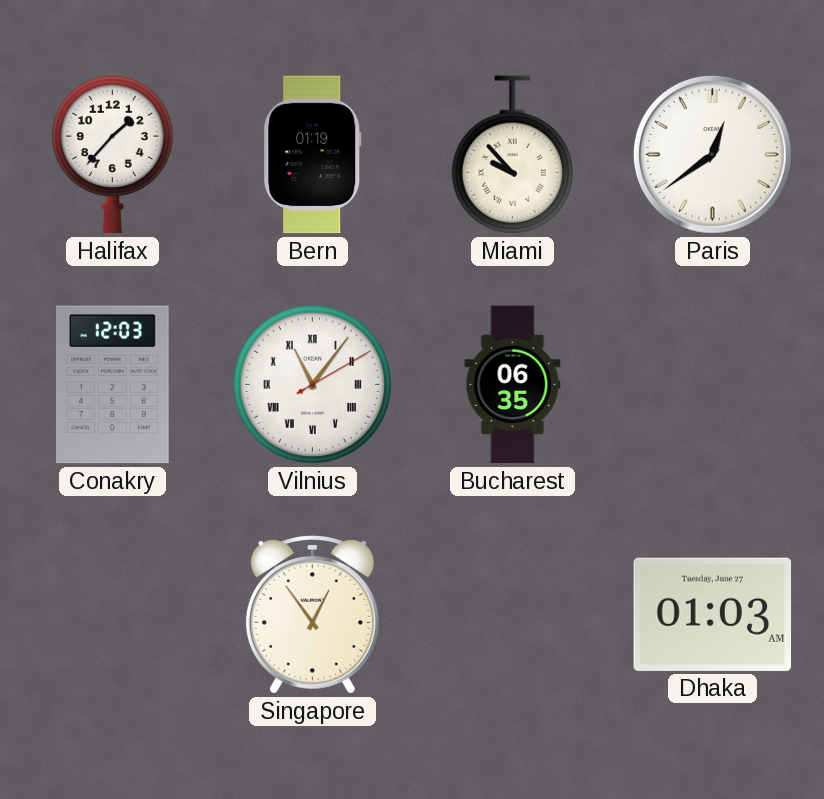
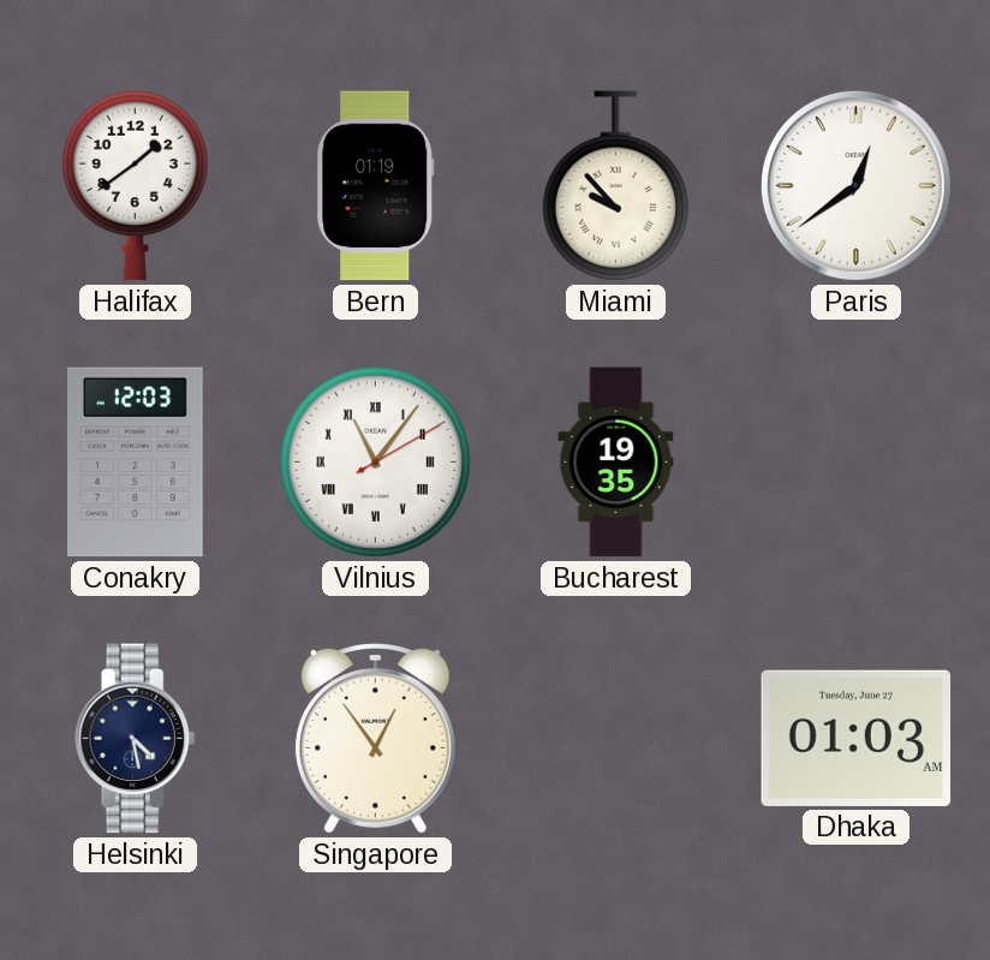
Halifax: 1:37 -> 1:39 (135, 185)
Bucharest: 06:35 -> 19:35 (616, 463)
Helsinki: none -> 4:28 (136, 739)
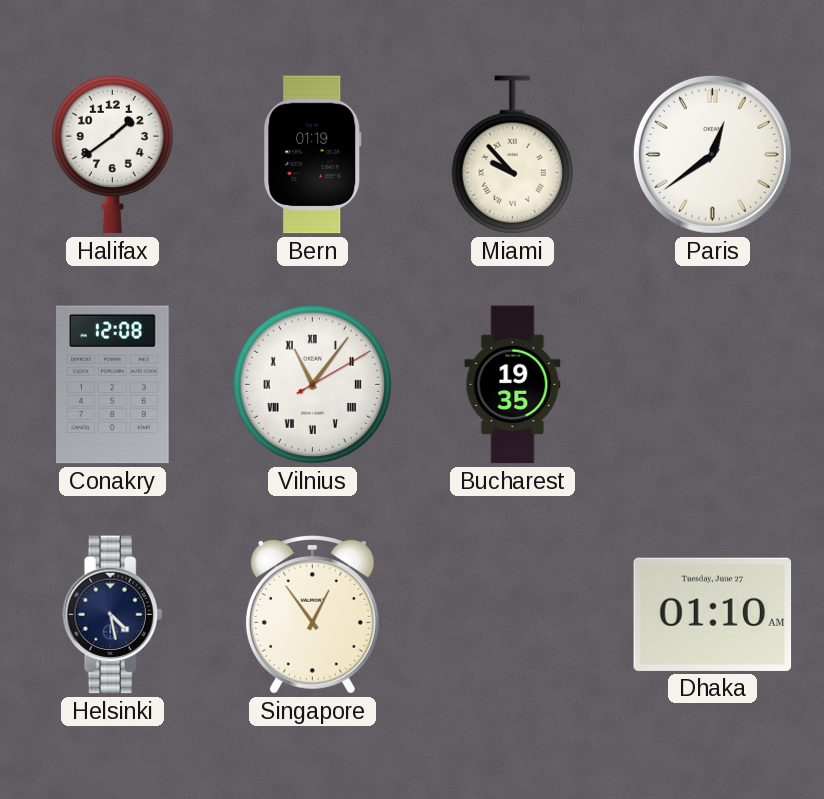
Conakry: 12:03 -> 12:08 (113, 385)
Dhaka: 01:03 -> 01:10 (713, 614)
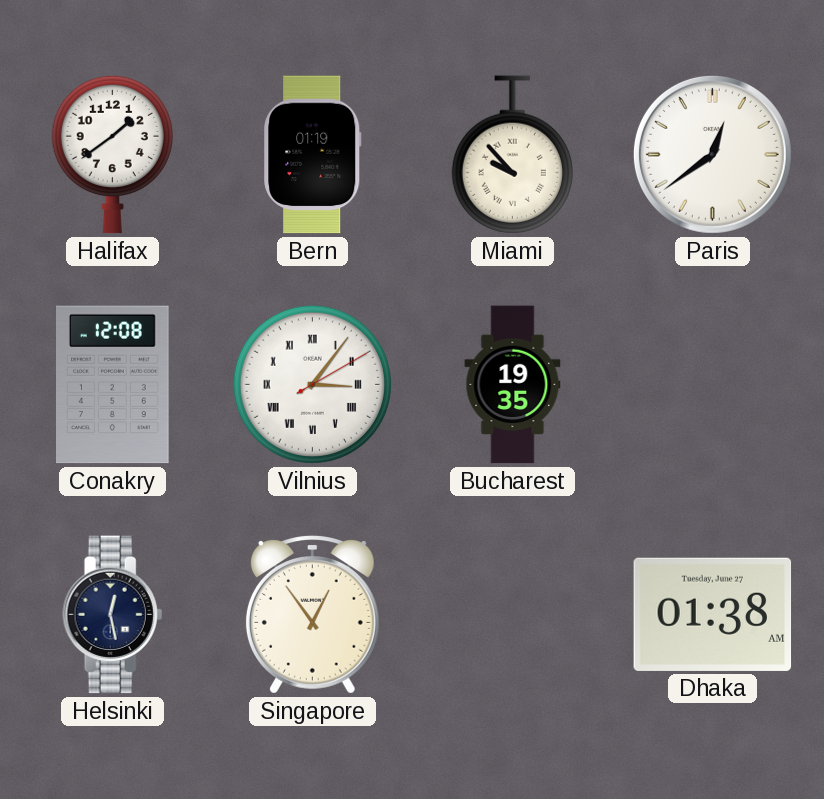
Vilnius: 11:06 -> 3:06 (312, 384)
Helsinki: 4:28 -> 12:28 (113, 615)
Dhaka: 01:10 -> 01:38 (713, 614)
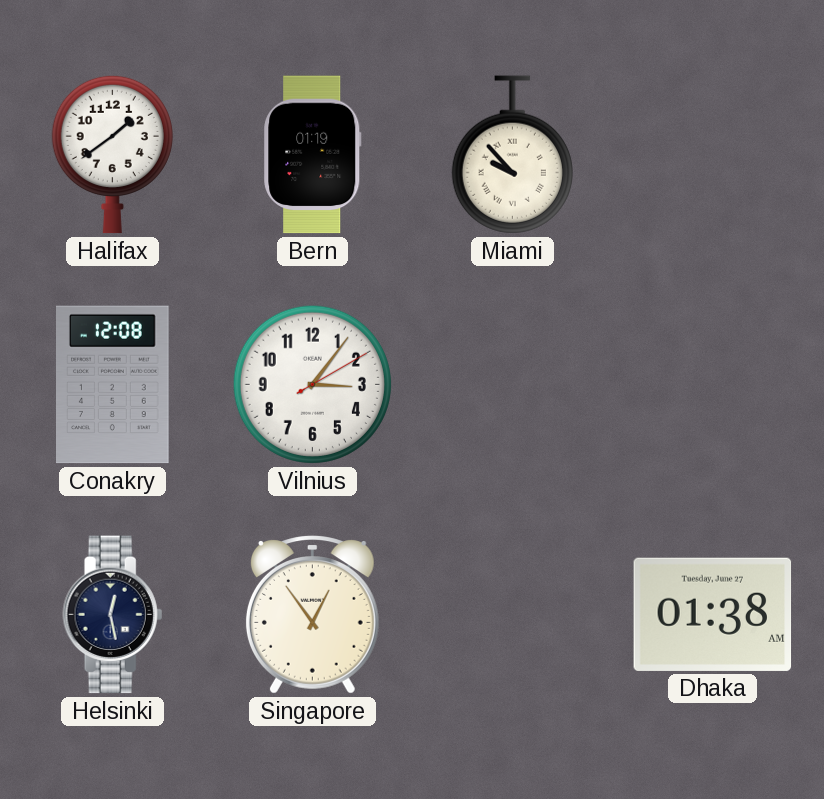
Paris: 12:39 -> none (712, 154)
Vilnius numerals: Roman -> Arabic (312, 384)
Bucharest: 19:35 -> none (513, 385)
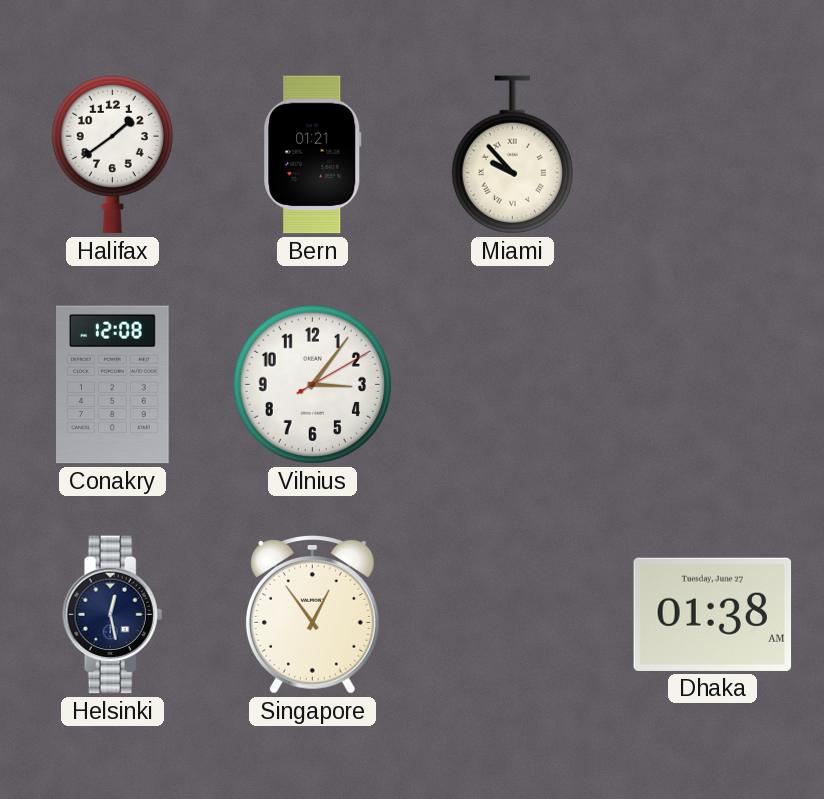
Bern: 01:19 -> 01:21 (313, 155)
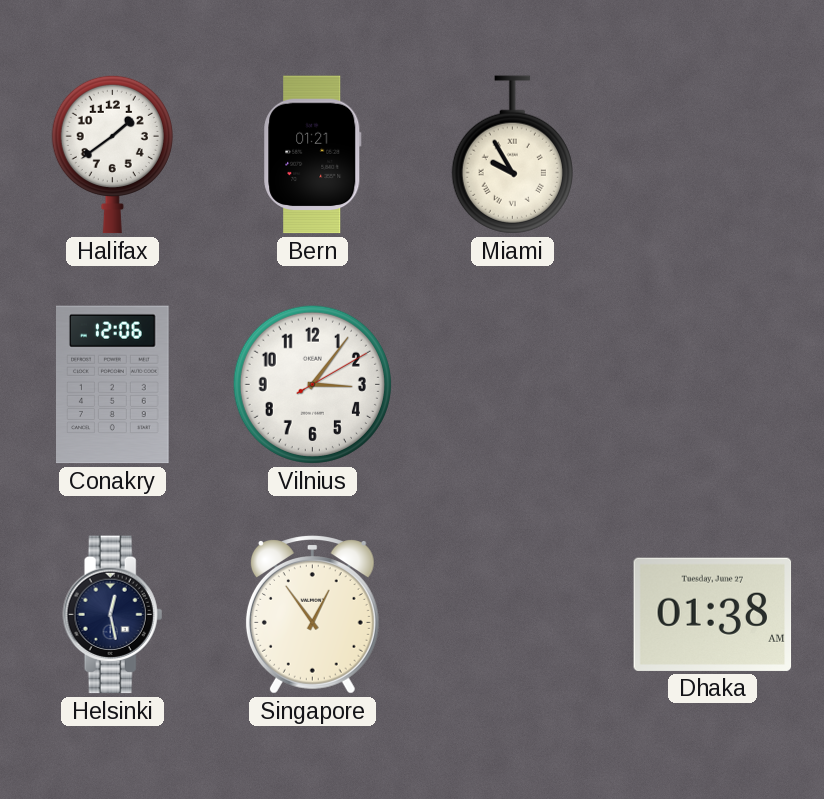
Miami: 9:53 -> 9:55 (512, 155)
Conakry: 12:08 -> 12:06 (113, 385)
